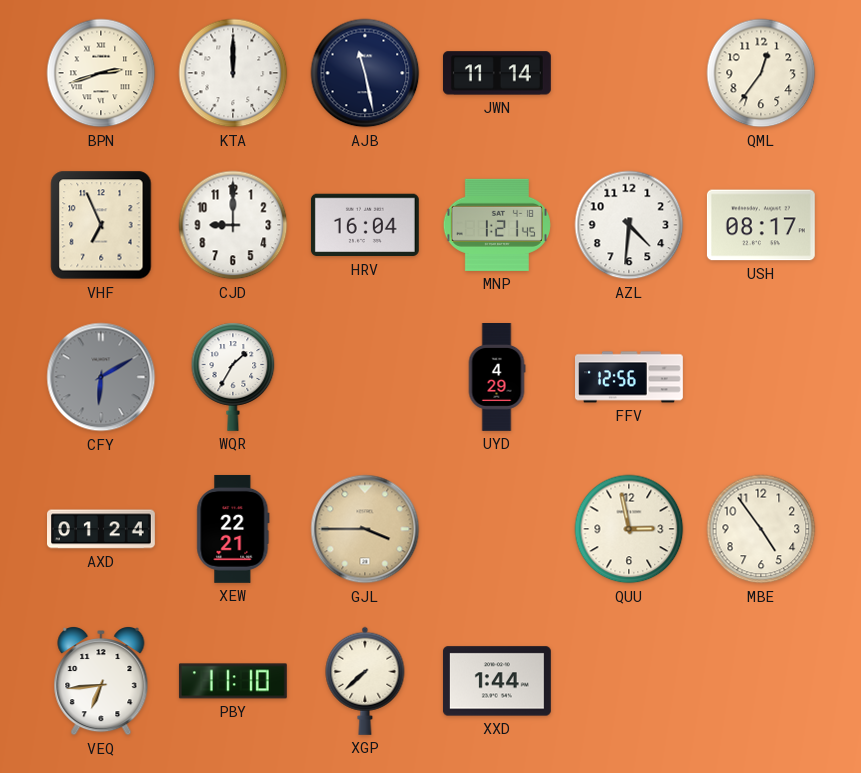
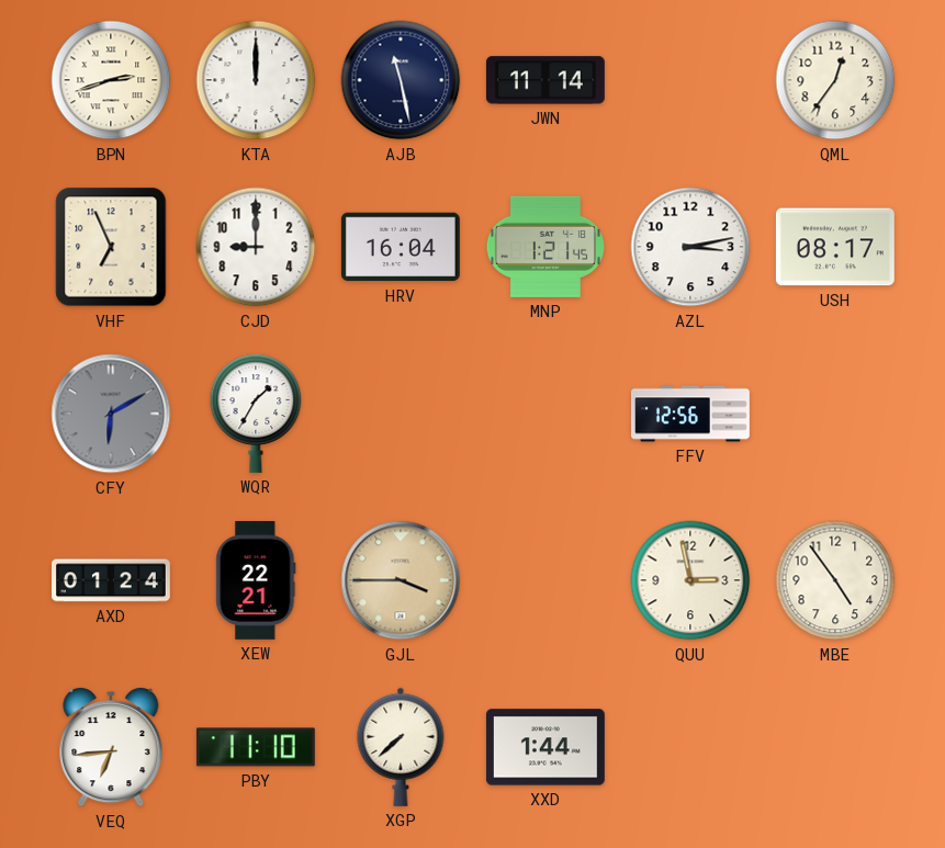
AZL: 4:31 -> 3:13 (690, 247)
UYD: 4:29 -> none (497, 378)
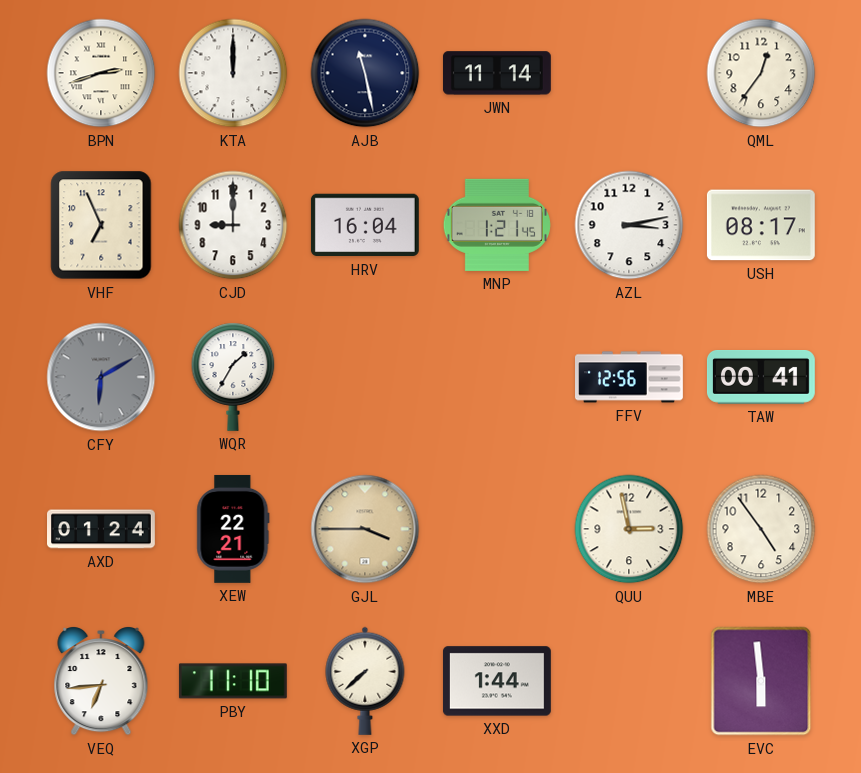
TAW: none -> 00:41 (761, 378)
EVC: none -> 5:59 (761, 681)
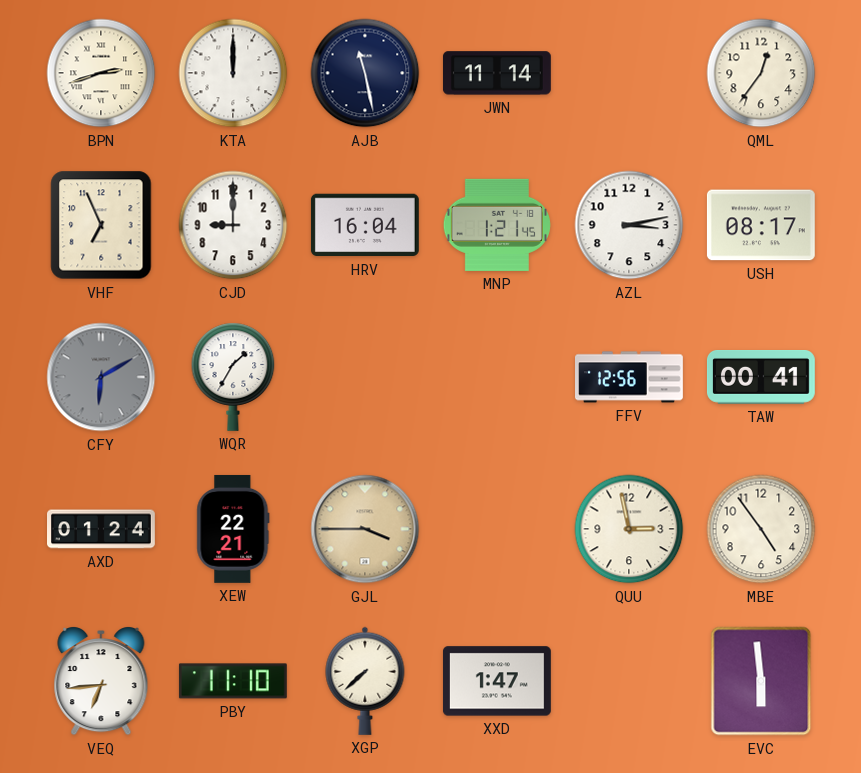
XXD: 1:44 -> 1:47 (497, 681)
